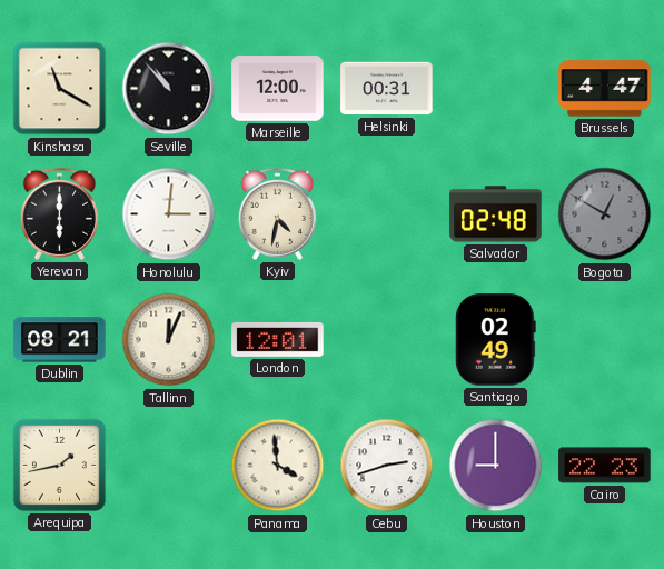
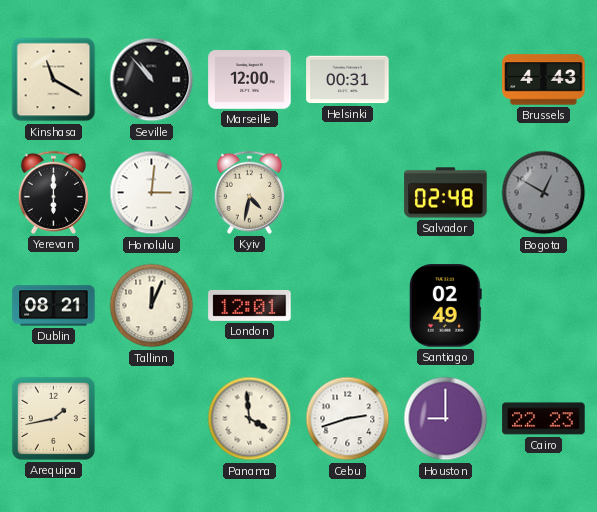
Brussels: 4:47 -> 4:43 (544, 80)
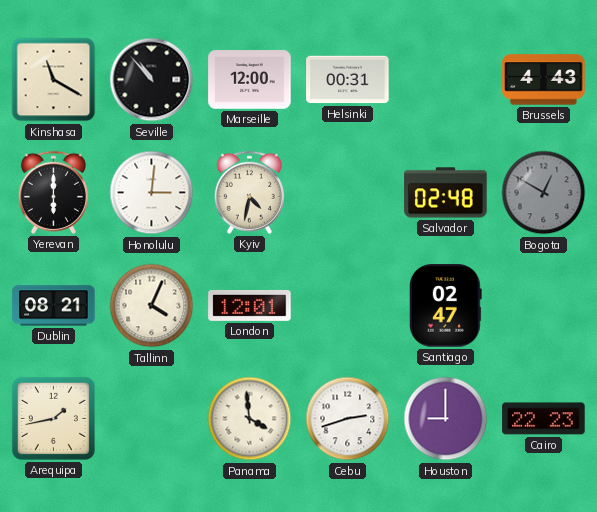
Tallinn: 12:04 -> 4:04 (152, 306)
Santiago: 02:49 -> 02:47 (445, 306)
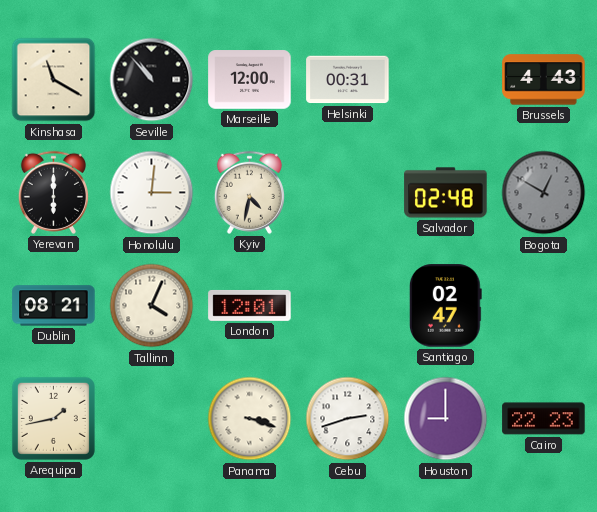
Panama: 3:59 -> 3:18 (250, 419)
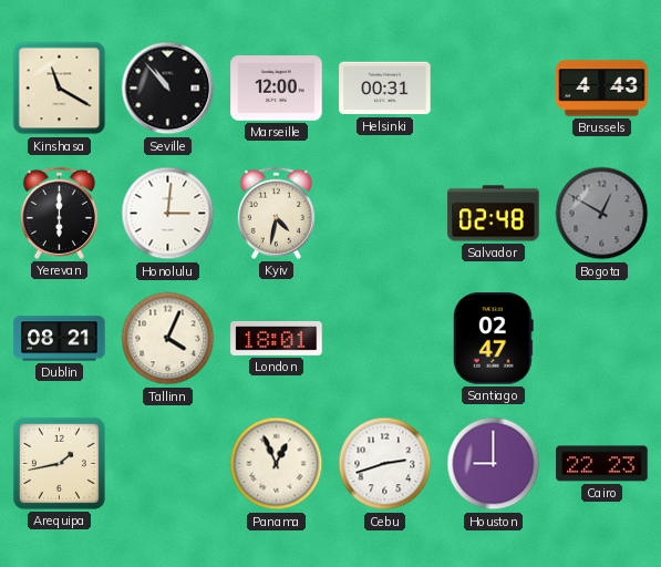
London: 12:01 -> 18:01 (277, 339)
Panama: 3:18 -> 12:56 (277, 464)
